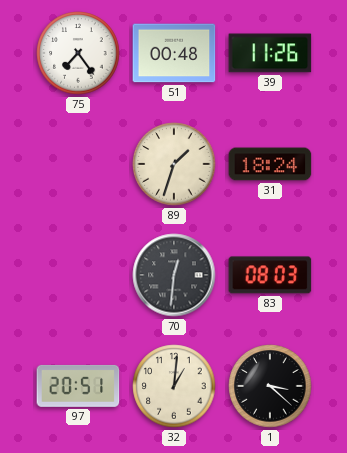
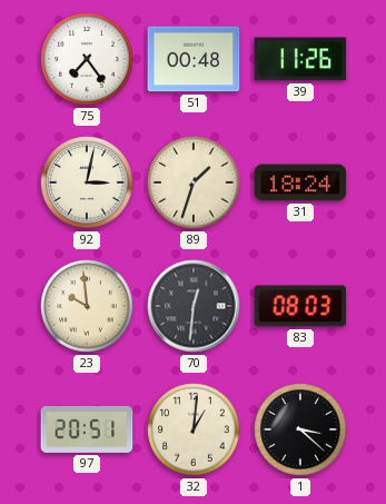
92: none -> 3:02 (87, 182)
23: none -> 9:59 (87, 306)
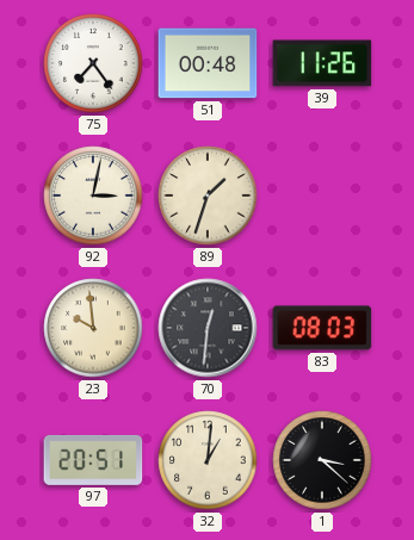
31: 18:24 -> none (300, 182)
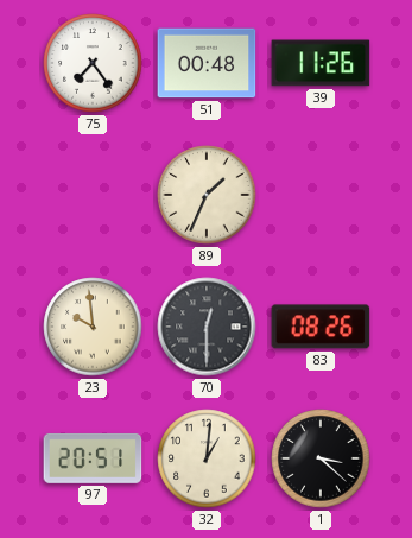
92: 3:02 -> none (93, 195)
89: 1:33 -> 1:34 (207, 195)
70: 12:31 -> 12:30 (207, 327)
83: 08:03 -> 08:26 (321, 327)
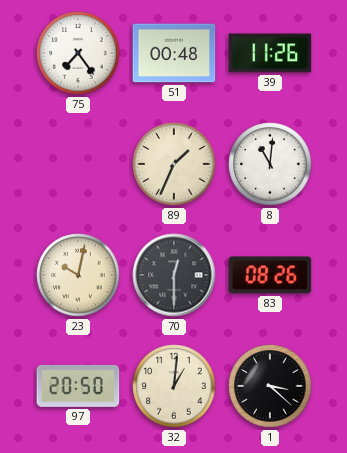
8: none -> 11:01 (270, 164)
23: 9:59 -> 10:02 (78, 275)
97: 20:51 -> 20:50 (78, 386)
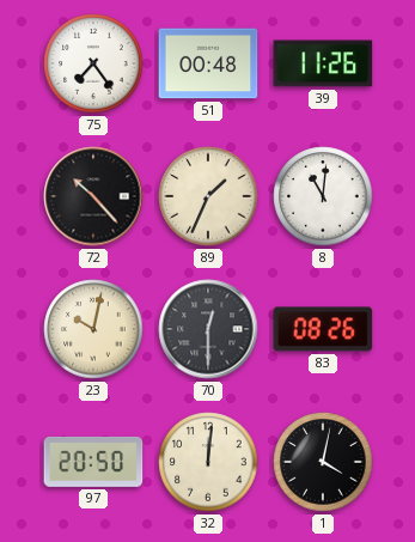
72: none -> 10:23 (93, 196)
32: 1:01 -> 12:01 (208, 462)
1: 3:22 -> 4:02 (323, 462)
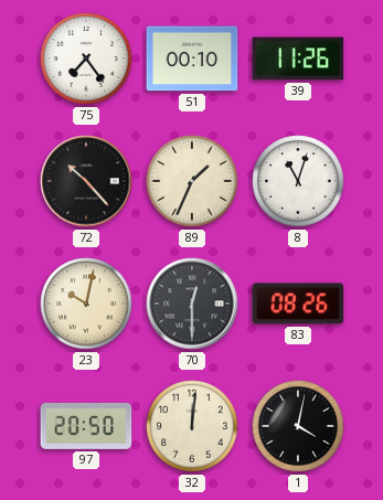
51: 00:48 -> 00:10 (192, 58)
8: 11:01 -> 11:03 (298, 181)
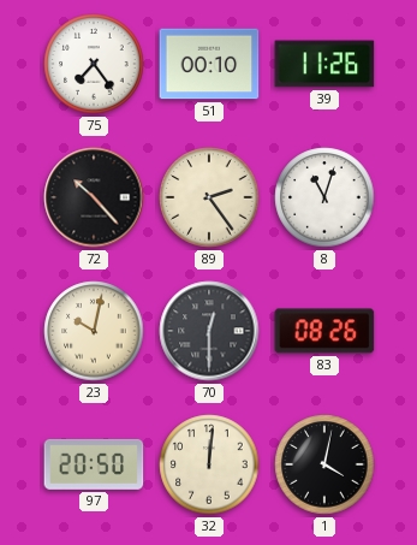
89: 1:34 -> 2:24 (209, 197)
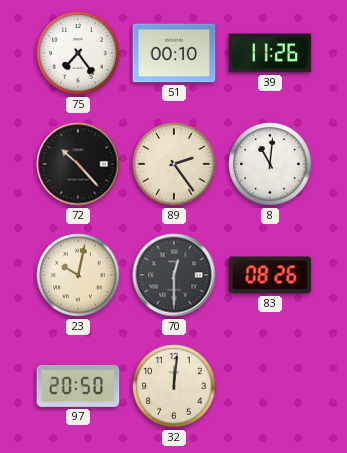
8: 11:03 -> 11:01 (270, 164)
1: 4:02 -> none (324, 464)
